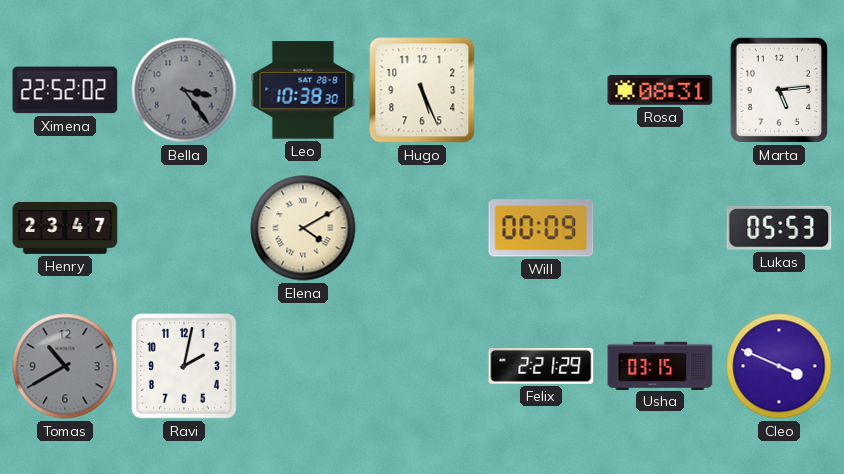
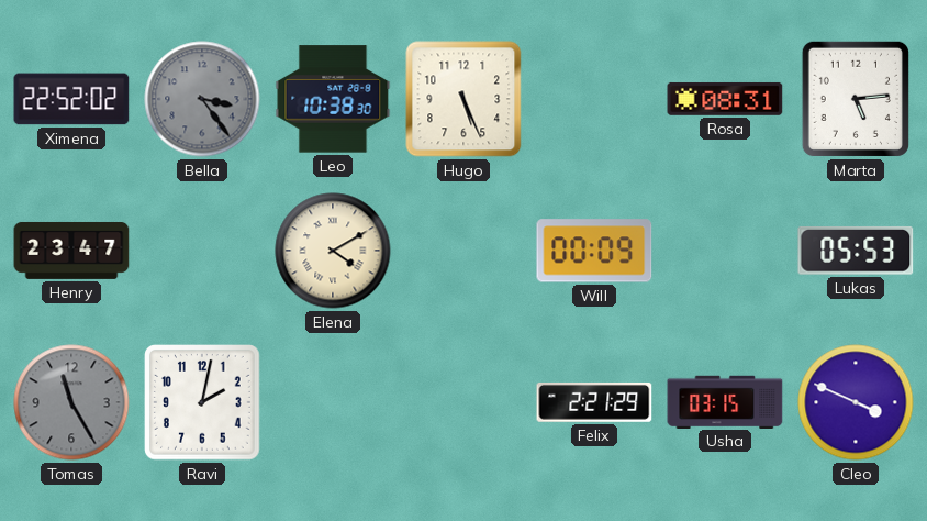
Tomas: 10:40 -> 11:25 (71, 402)
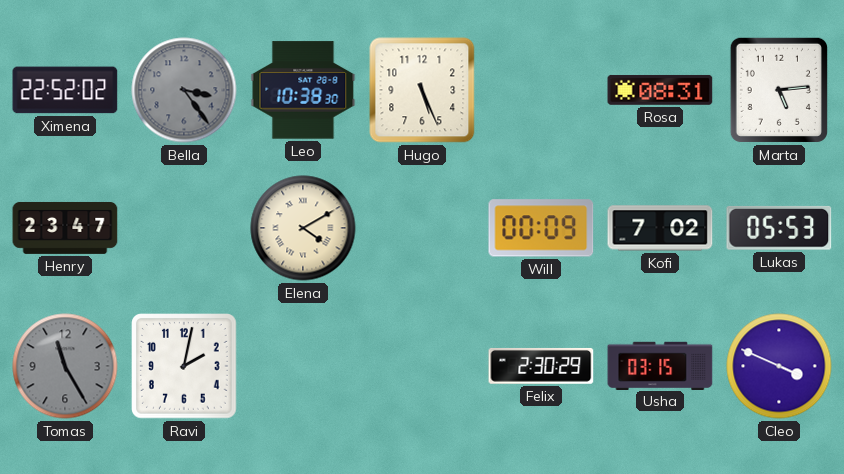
Kofi: none -> 7:02 (660, 228)
Felix: 2:21 -> 2:30 (541, 366)
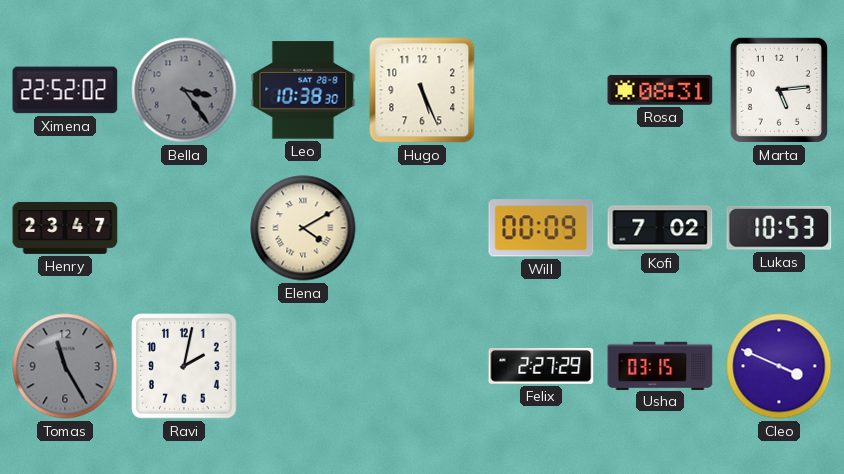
Lukas: 05:53 -> 10:53 (779, 228)
Felix: 2:30 -> 2:27 (541, 366)
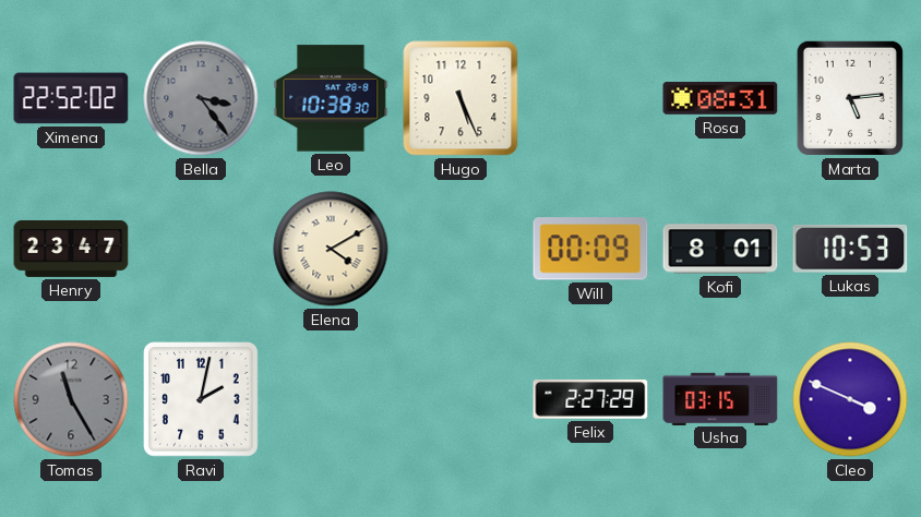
Kofi: 7:02 -> 8:01 (720, 249)
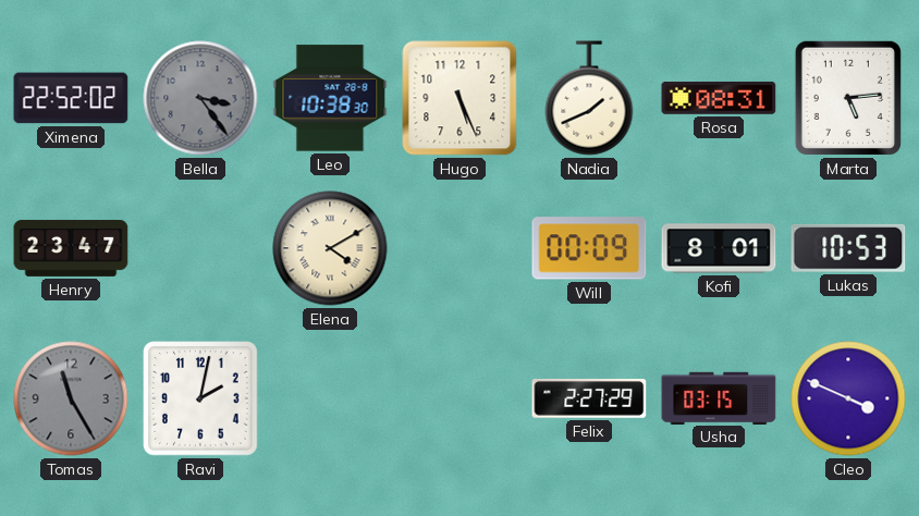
Nadia: none -> 1:41 (589, 98)
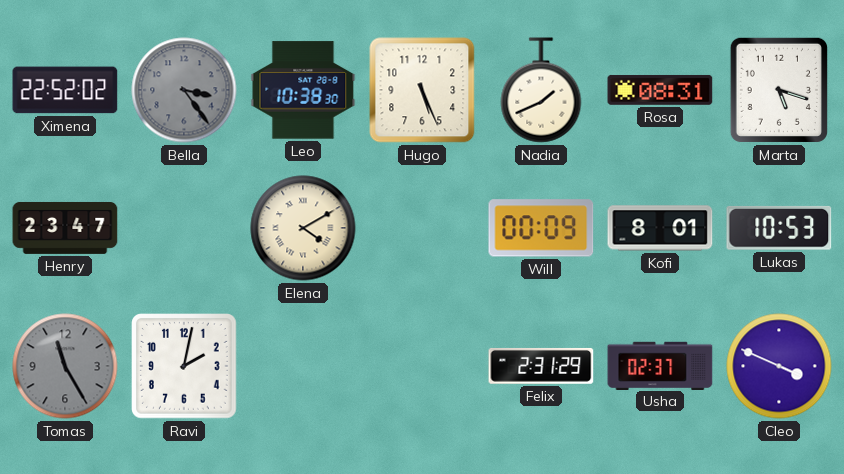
Marta: 5:14 -> 5:18 (779, 90)
Felix: 2:27 -> 2:31 (541, 366)
Usha: 03:15 -> 02:37 (660, 365)
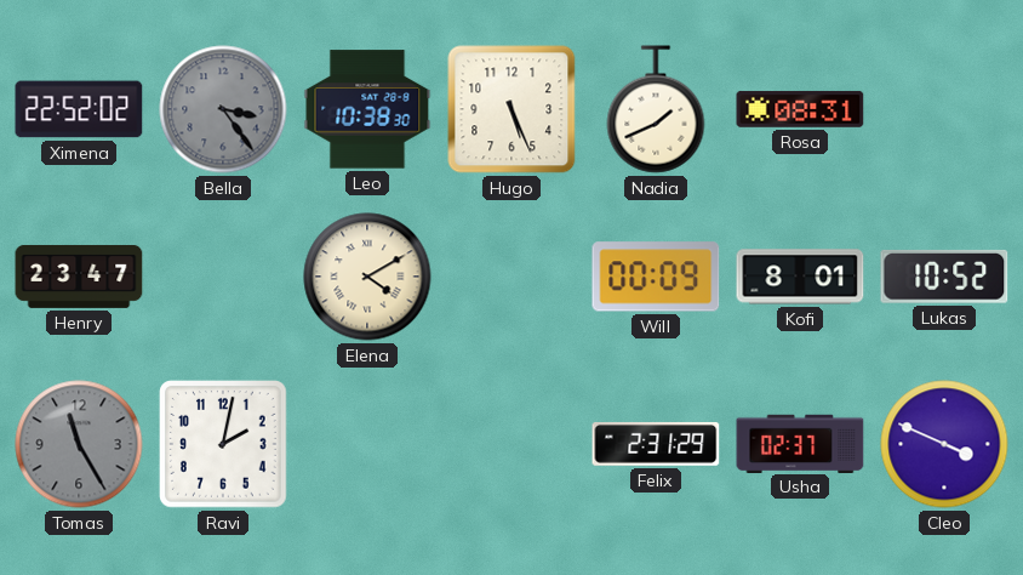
Marta: 5:18 -> none (779, 90)
Lukas: 10:53 -> 10:52 (944, 277)
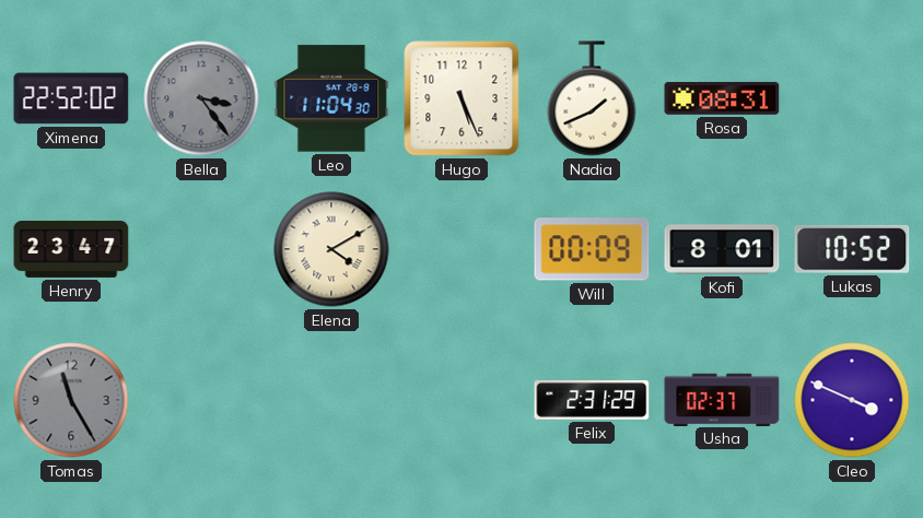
Leo: 10:38 -> 11:04 (331, 98)
Ravi: 2:02 -> none (223, 444)
